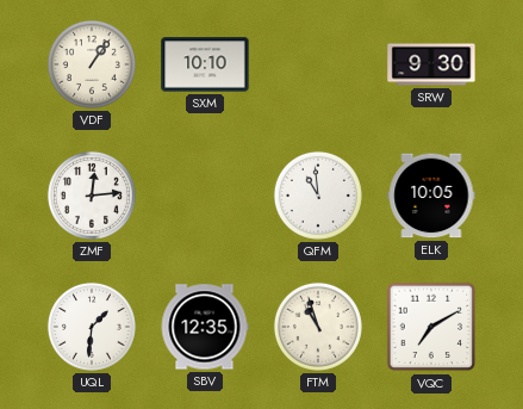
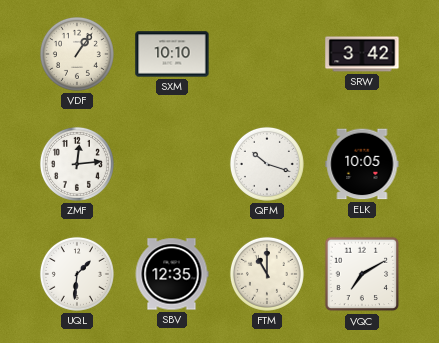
SRW: 9:30 -> 3:42 (362, 54)
QFM: 10:59 -> 10:18 (267, 164)
FTM: 10:57 -> 11:00 (267, 274)
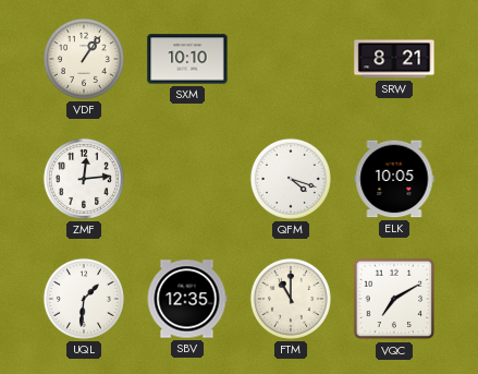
SRW: 3:42 -> 8:21 (394, 59)
QFM: 10:18 -> 4:18 (291, 179)
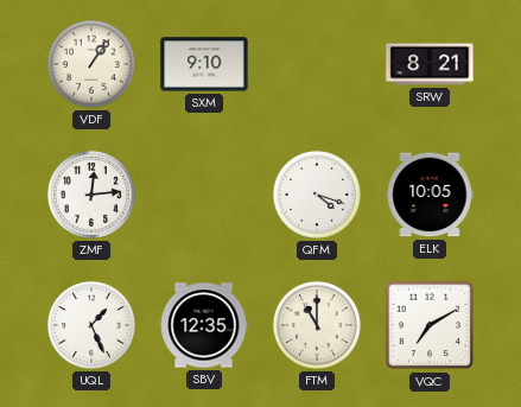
SXM: 10:10 -> 9:10 (204, 64)
UQL: 1:31 -> 1:26 (91, 325)
